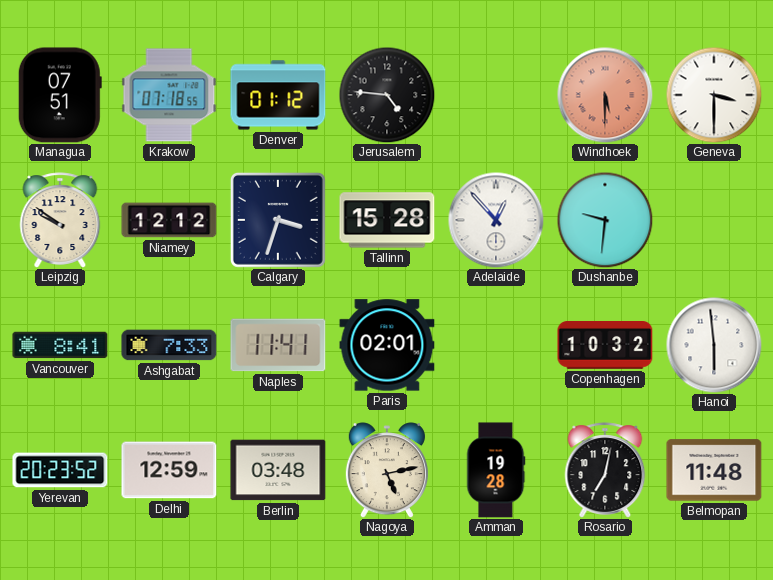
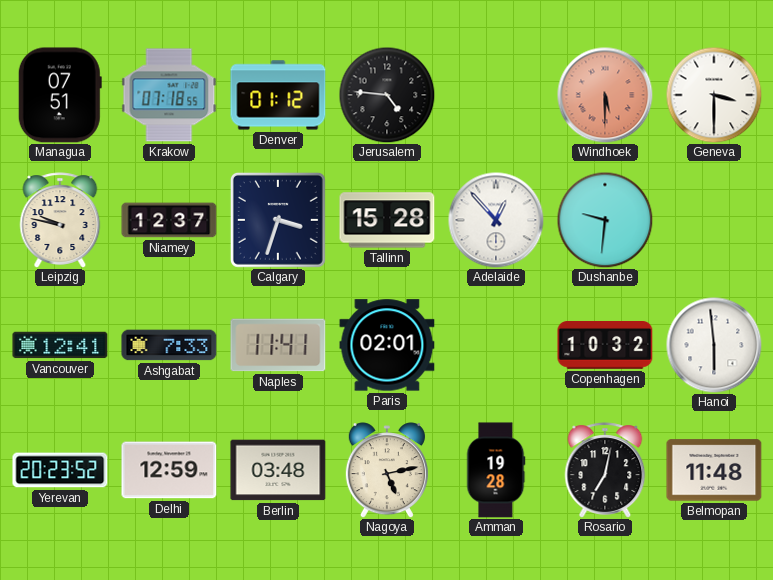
Leipzig: 9:51 -> 9:47 (60, 220)
Niamey: 12:12 -> 12:37 (169, 220)
Vancouver: 8:41 -> 12:41 (60, 345)
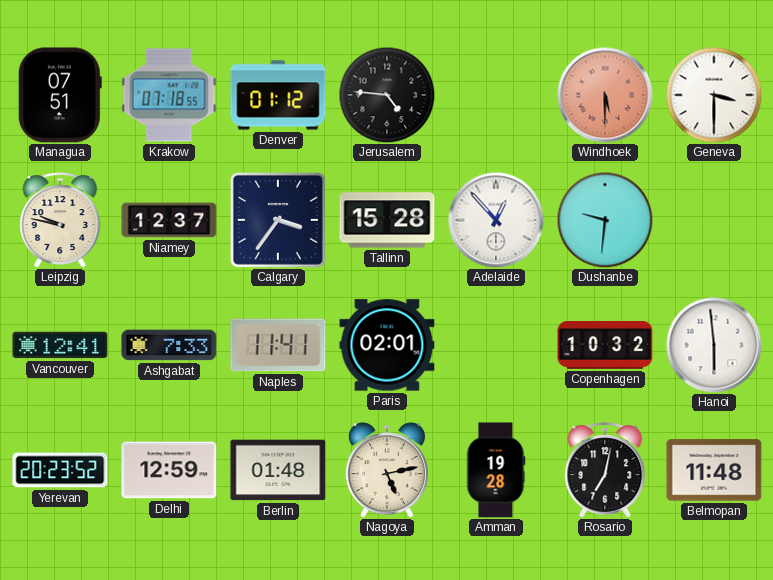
Calgary: 3:33 -> 3:36 (278, 220)
Berlin: 03:48 -> 01:48 (278, 470)
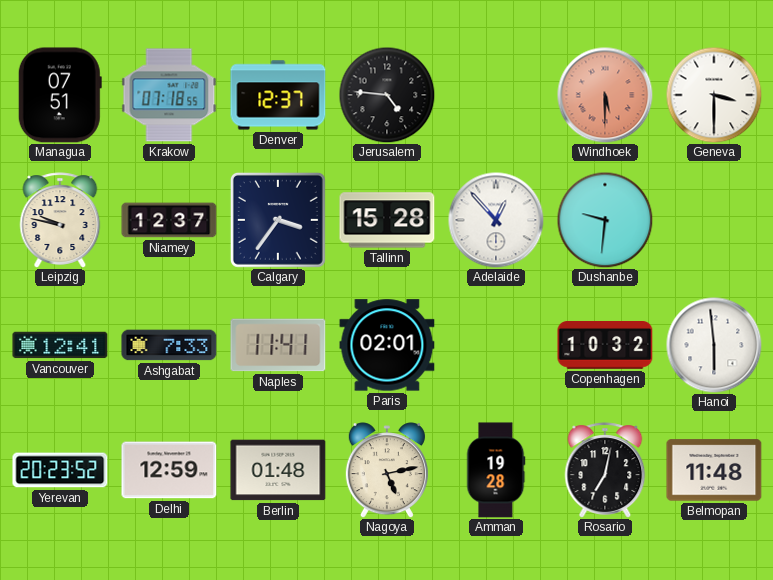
Denver: 01:12 -> 12:37 (278, 95)
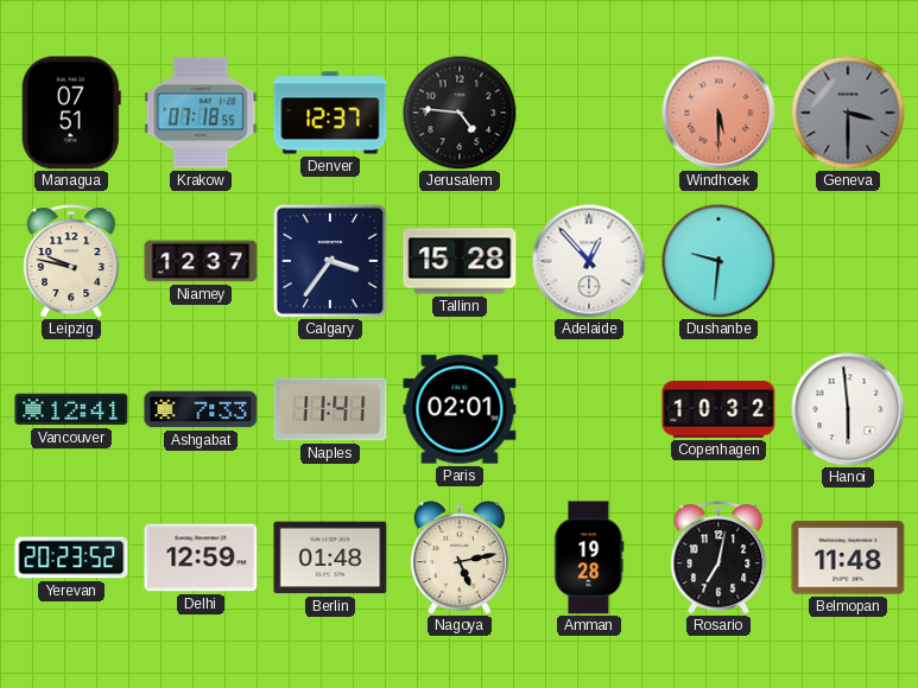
Geneva dial: white -> grey (848, 113)
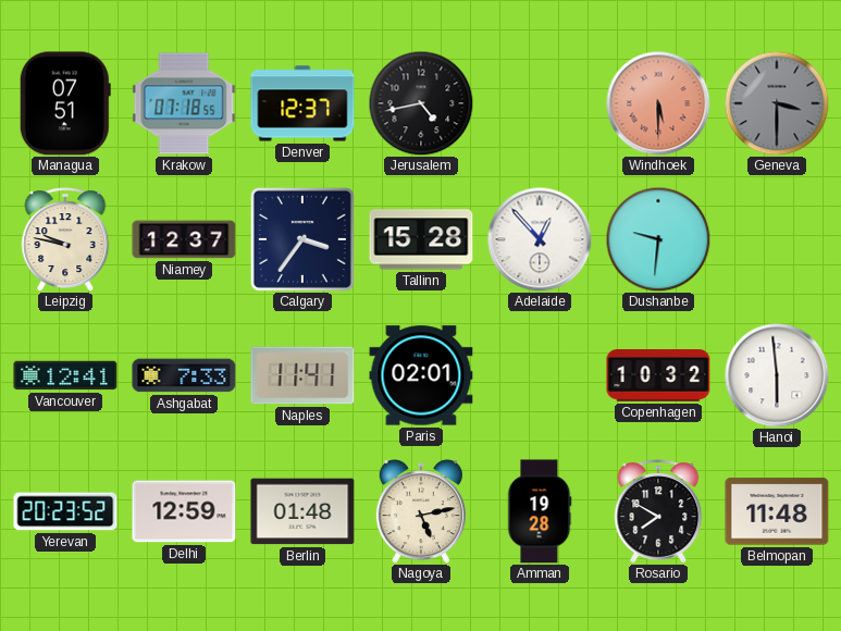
Jerusalem: 4:46 -> 4:43 (421, 103)
Rosario: 7:02 -> 7:50 (658, 511)
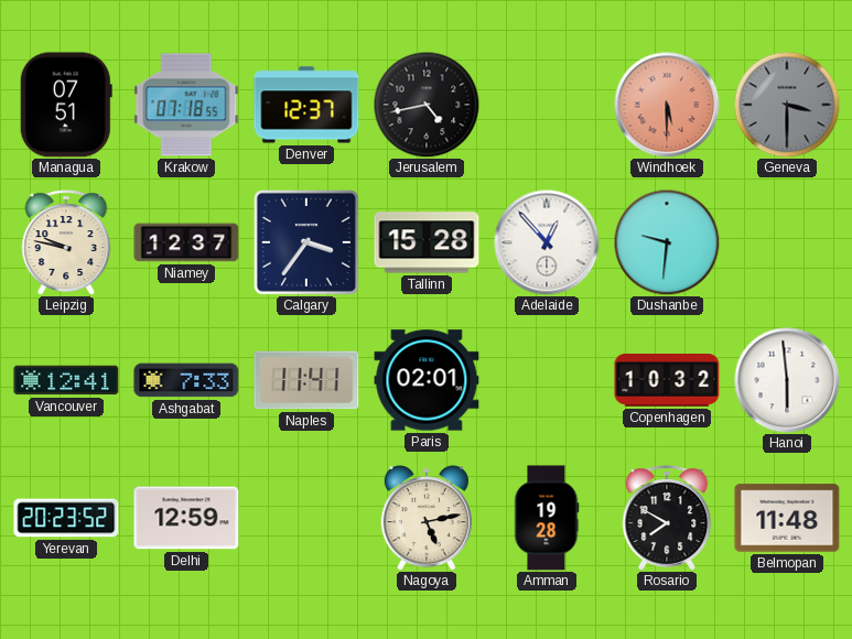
Berlin: 01:48 -> none (302, 511)
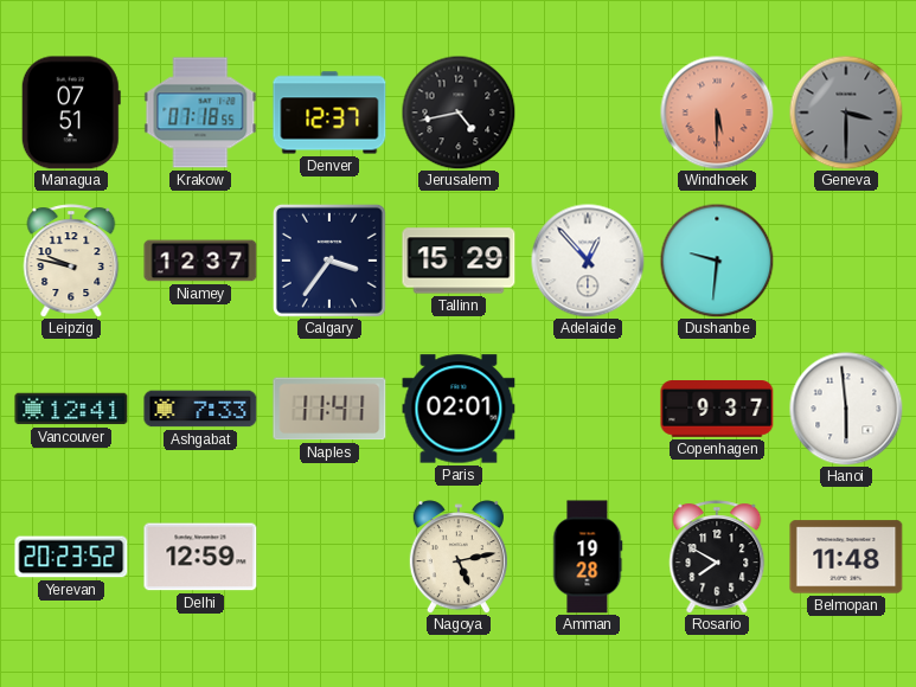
Tallinn: 15:28 -> 15:29 (459, 261)
Copenhagen: 10:32 -> 9:37 (717, 410)
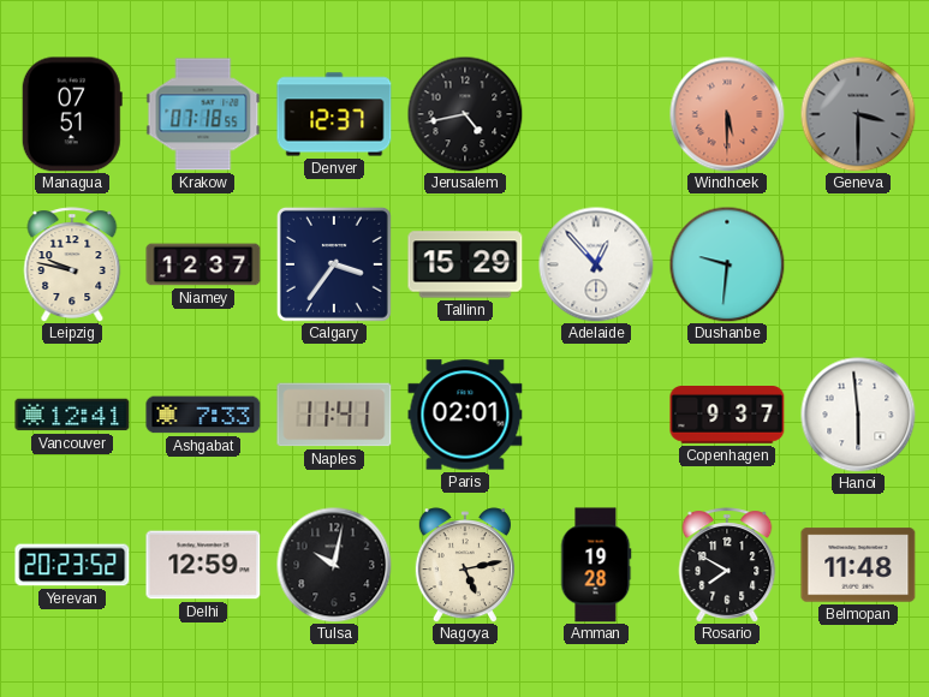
Tulsa: none -> 10:02 (334, 565)
